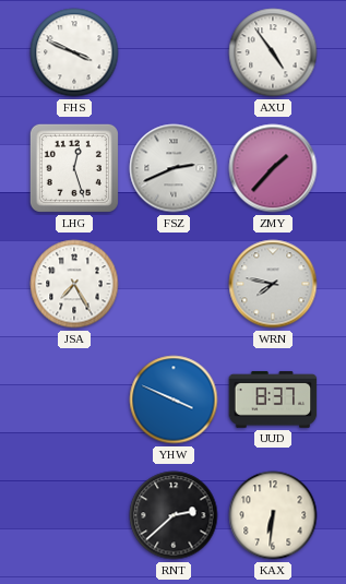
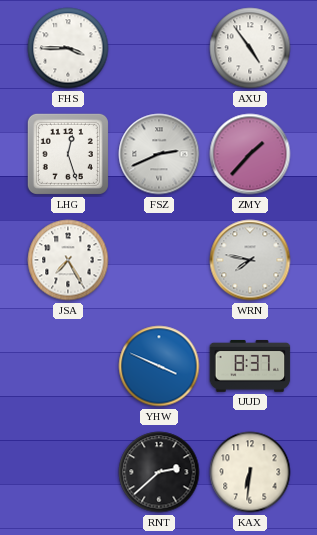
FHS: 3:49 -> 3:45 (68, 48)
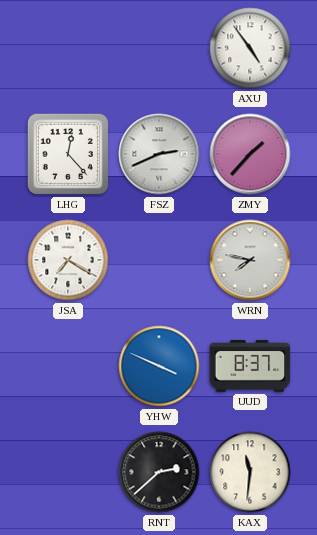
FHS: 3:45 -> none (68, 48)
LHG: 12:27 -> 12:23 (68, 154)
JSA: 7:25 -> 7:20 (68, 260)
KAX: 6:31 -> 11:31 (250, 472)
